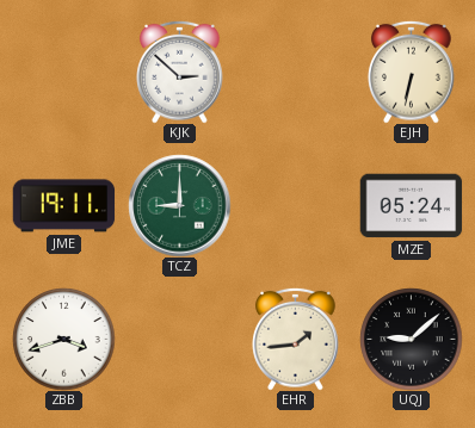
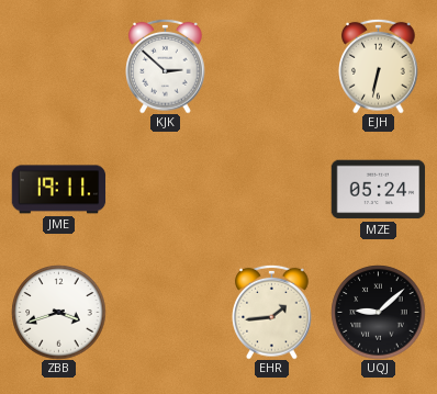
TCZ: 9:00 -> none (179, 205)
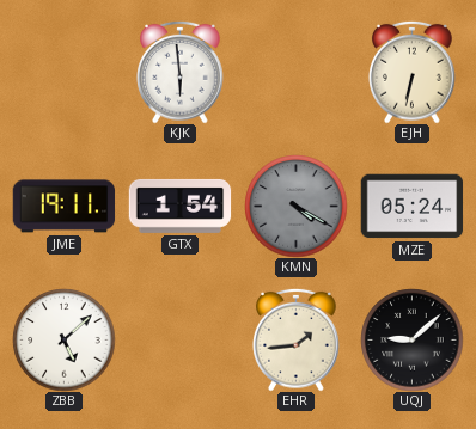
KJK: 2:52 -> 5:59 (181, 72)
GTX: none -> 1:54 (179, 206)
KMN: none -> 4:20 (295, 206)
ZBB: 3:42 -> 5:08 (63, 339)
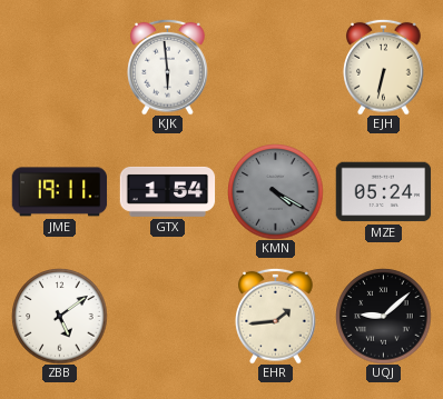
ZBB: 5:08 -> 5:09 (59, 316)
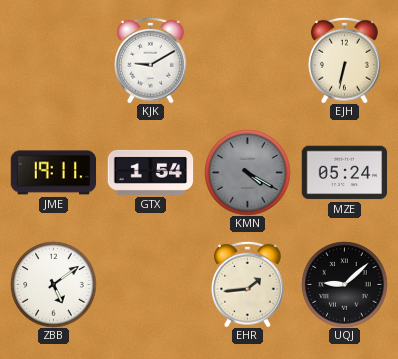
KJK: 5:59 -> 9:10 (151, 60)
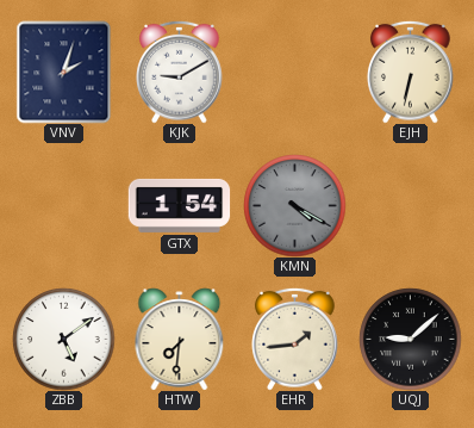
VNV: none -> 2:03 (64, 72)
JME: 19:11 -> none (53, 173)
MZE: 05:24 -> none (344, 173)
HTW: none -> 7:31 (180, 339)
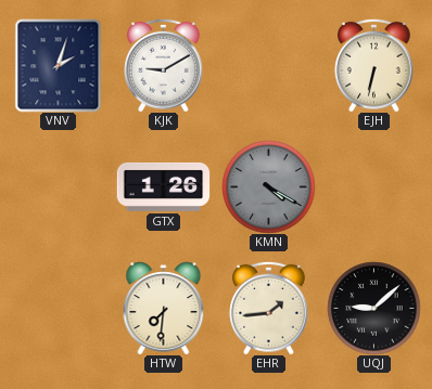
GTX: 1:54 -> 1:26 (163, 186)
ZBB: 5:09 -> none (63, 339)
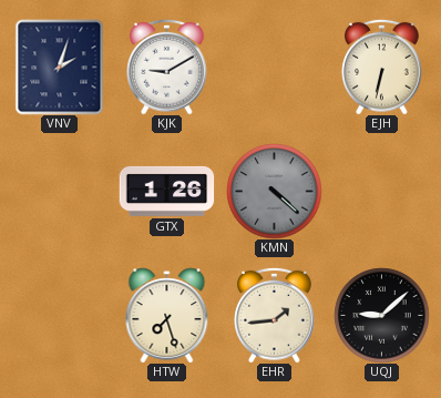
KMN: 4:20 -> 4:22 (274, 191)
HTW: 7:31 -> 7:27 (167, 315)
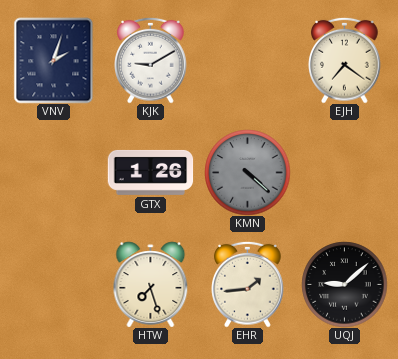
EJH: 6:32 -> 7:21 (345, 60)
